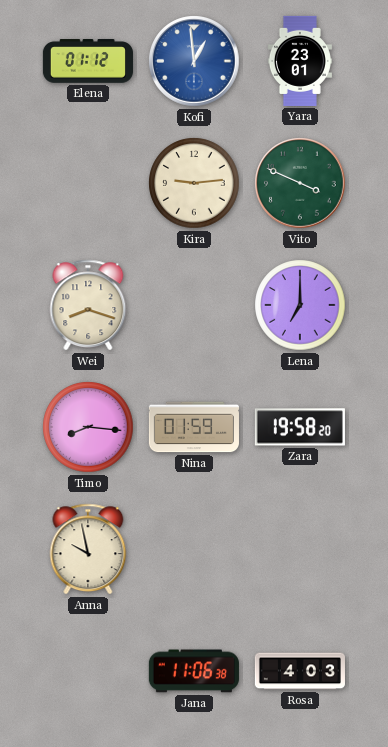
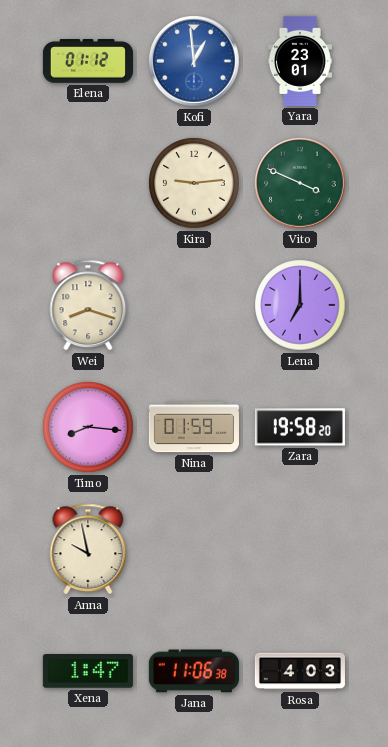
Xena: none -> 1:47 (88, 671)
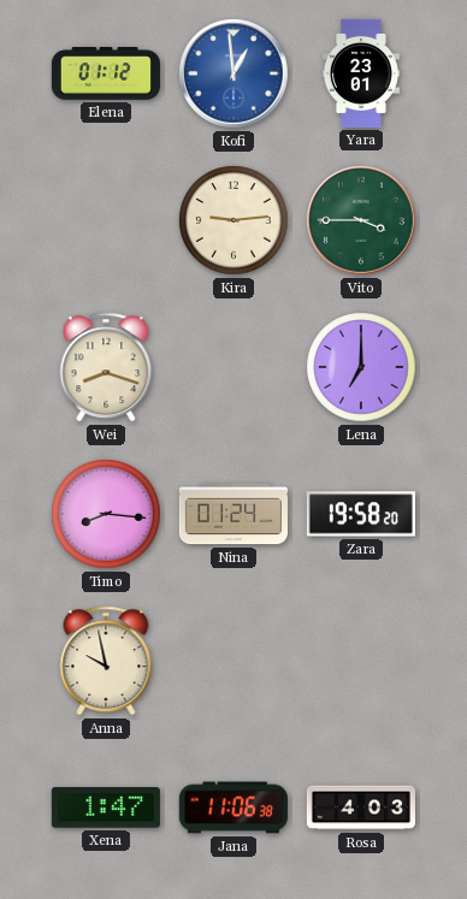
Vito: 3:49 -> 3:45 (361, 220)
Nina: 01:59 -> 01:24 (233, 514)
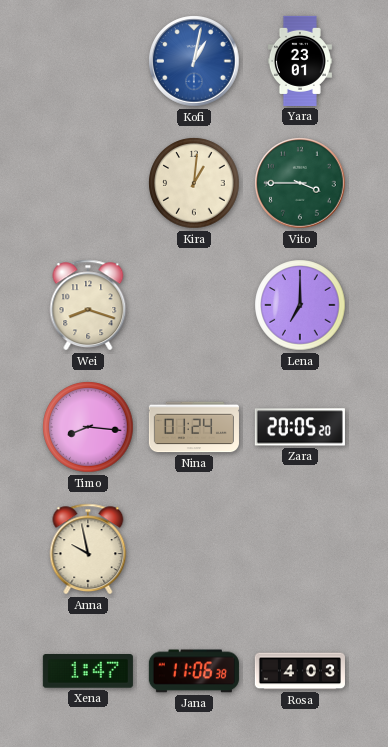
Elena: 01:12 -> none (106, 73)
Kofi: 12:59 -> 1:02 (194, 61)
Kira: 9:14 -> 1:01 (194, 183)
Zara: 19:58 -> 20:05 (300, 427)
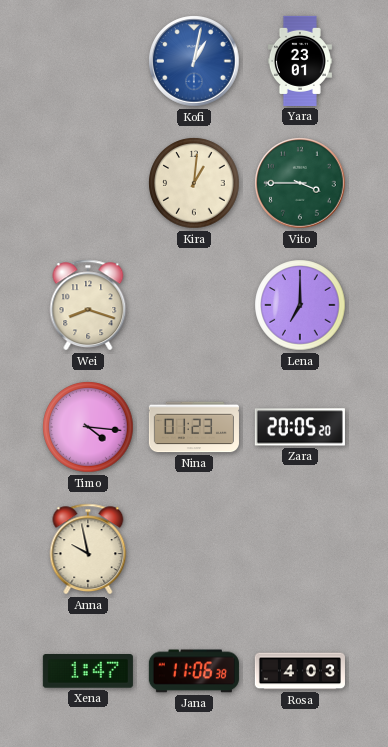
Timo: 8:16 -> 4:16 (88, 427)
Nina: 01:24 -> 01:23 (194, 427)
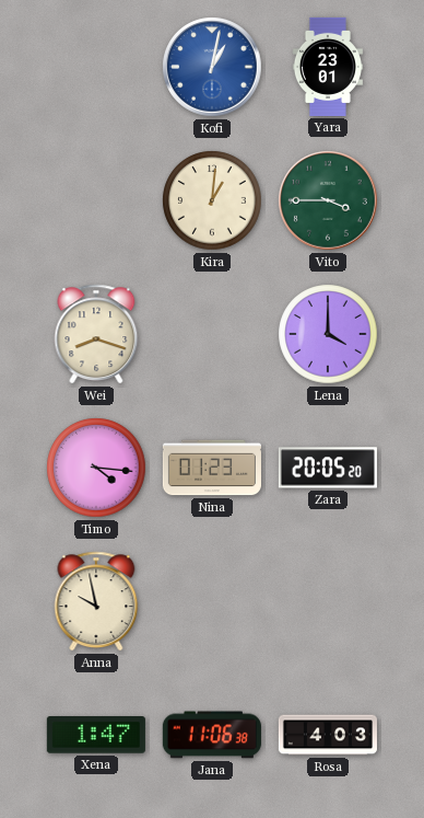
Lena: 7:00 -> 4:00 (328, 334)
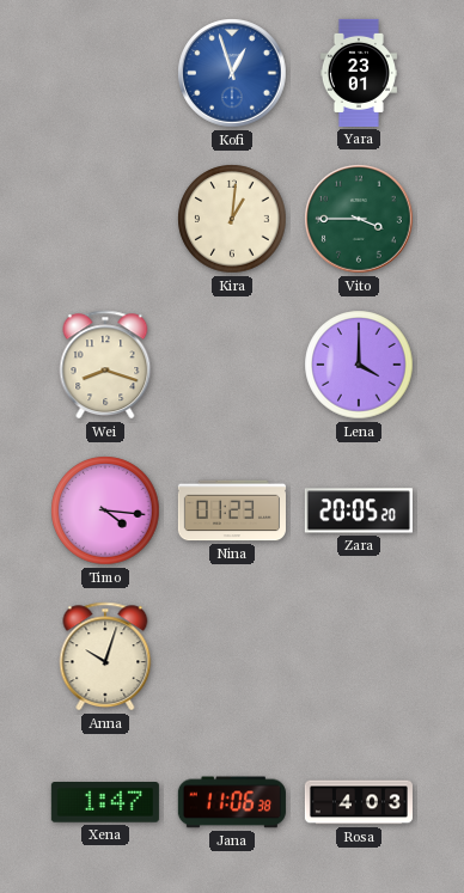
Kofi: 1:02 -> 12:57 (232, 73)
Anna: 9:58 -> 10:03 (105, 656)
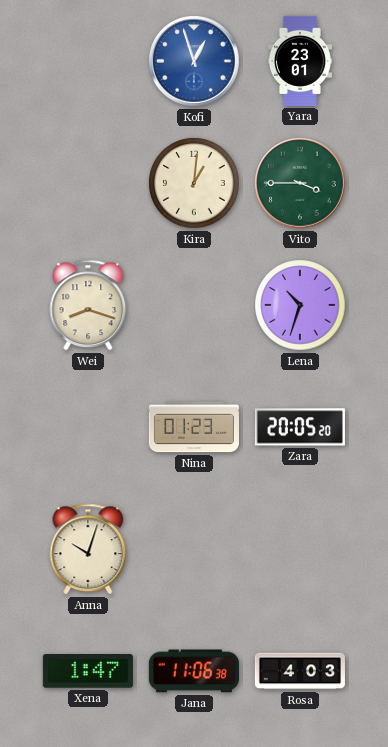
Lena: 4:00 -> 10:33 (300, 305)
Timo: 4:16 -> none (105, 510)
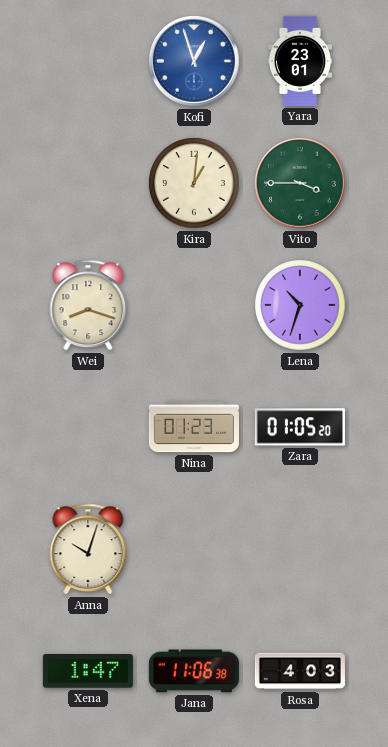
Zara: 20:05 -> 01:05 (300, 427)
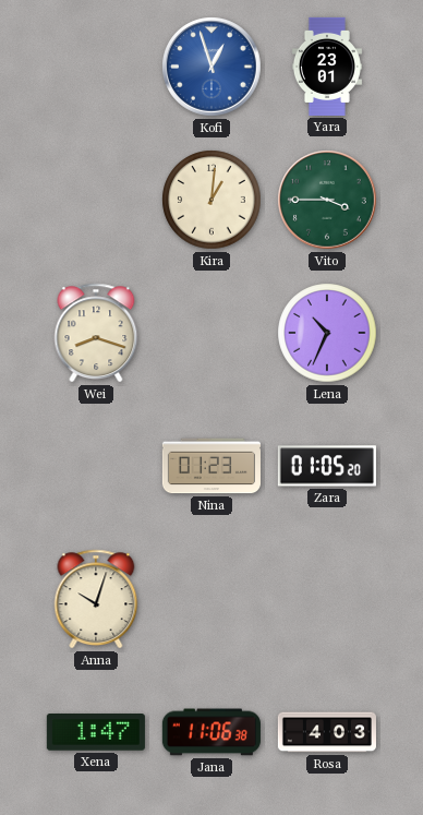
Lena: 10:33 -> 10:34 (327, 333)
